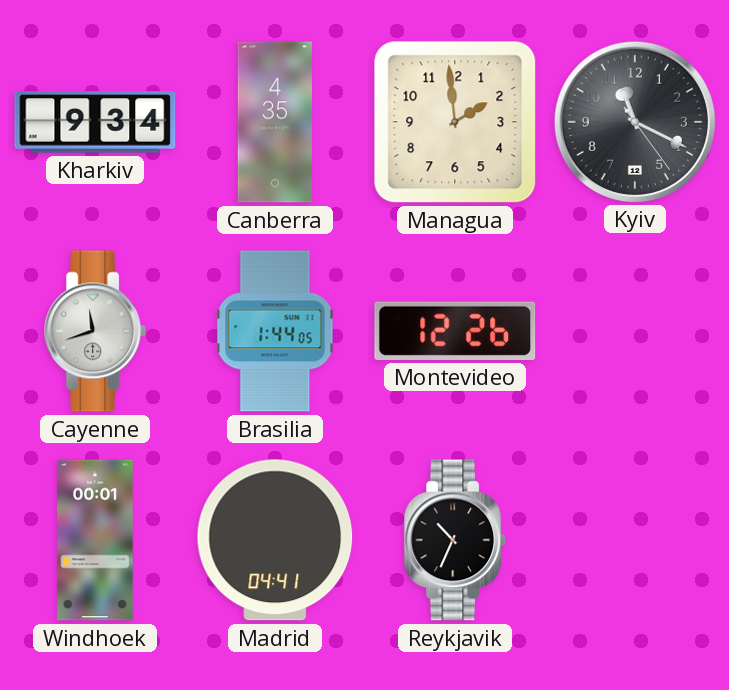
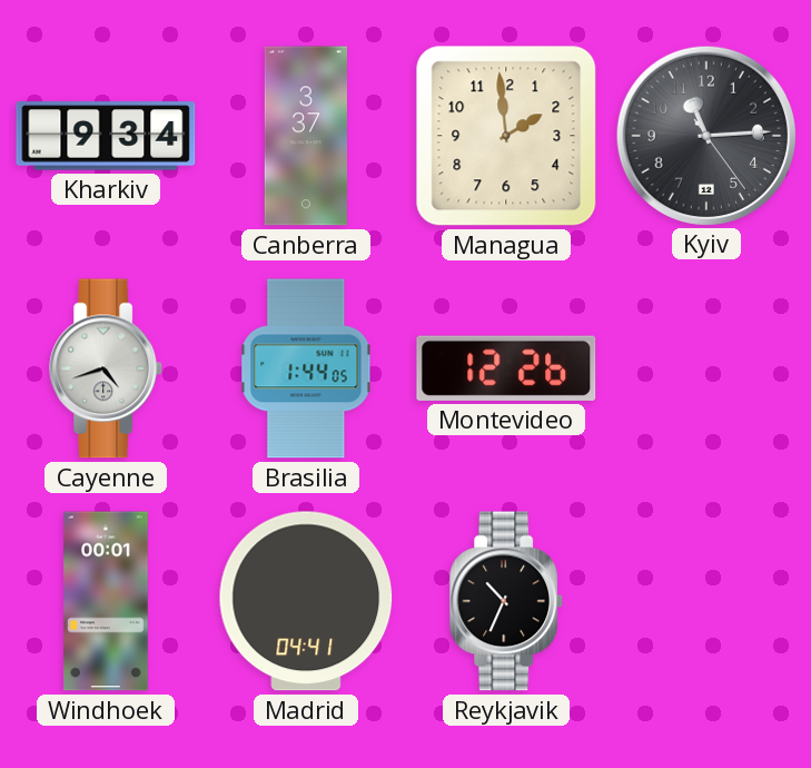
Canberra: 4:35 -> 3:37 (306, 136)
Kyiv: 11:19 -> 11:14 (705, 135)
Cayenne: 11:42 -> 4:42 (107, 368)
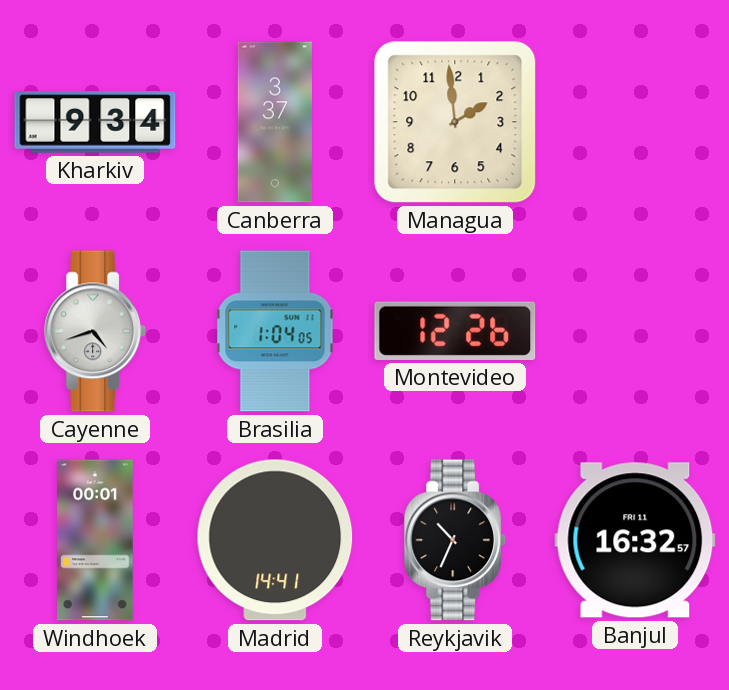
Kyiv: 11:14 -> none (705, 135)
Brasilia: 1:44 -> 1:04 (275, 331)
Madrid: 04:41 -> 14:41 (275, 540)
Banjul: none -> 16:32 (635, 540)
